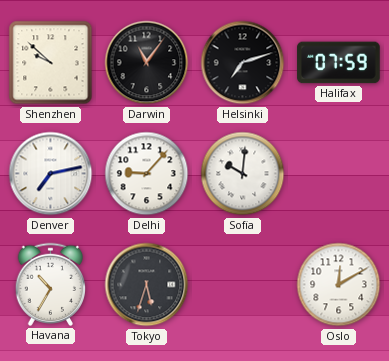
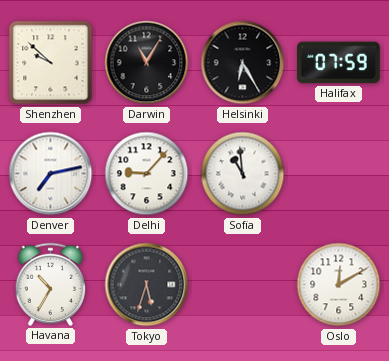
Darwin: 11:06 -> 11:05 (147, 63)
Helsinki: 7:12 -> 6:25 (243, 63)
Sofia: 10:01 -> 10:59 (243, 174)
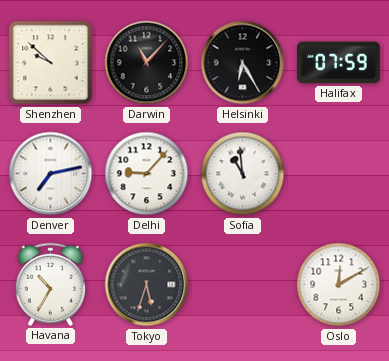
Darwin: 11:05 -> 11:07 (147, 63)
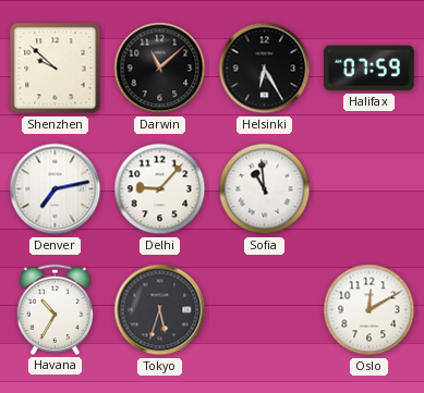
Darwin: 11:07 -> 11:08 (160, 69)
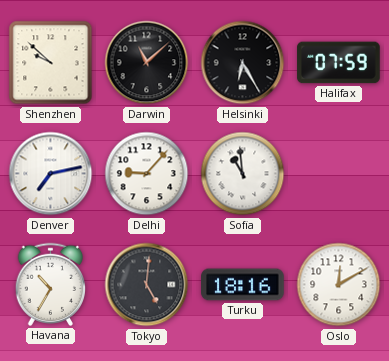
Tokyo: 5:33 -> 5:01 (147, 285)
Turku: none -> 18:16 (243, 285)
